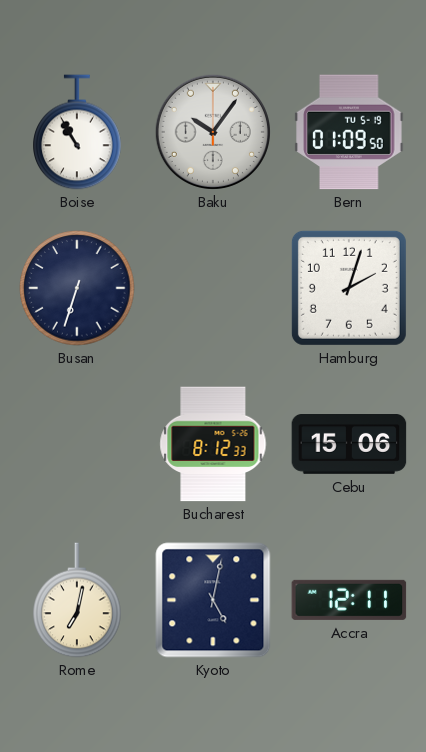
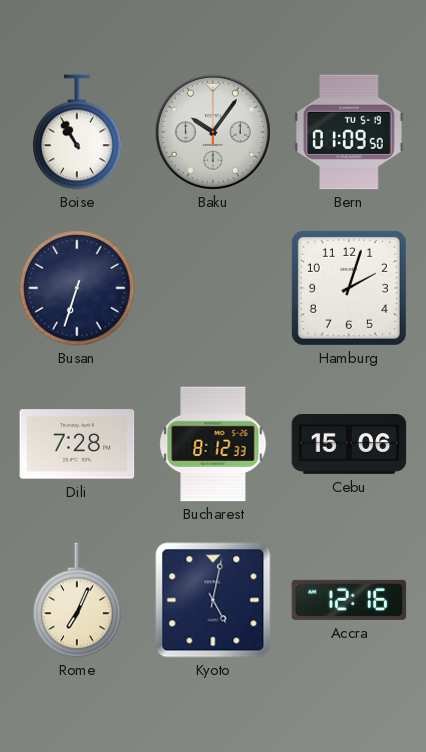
Dili: none -> 7:28 (77, 444)
Rome: 7:02 -> 7:04 (77, 600)
Accra: 12:11 -> 12:16 (349, 600)
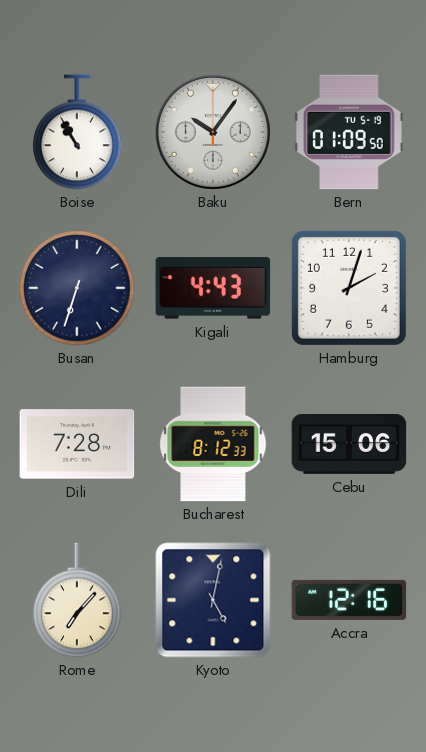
Kigali: none -> 4:43 (213, 288)
Rome: 7:04 -> 7:07 (77, 600)
